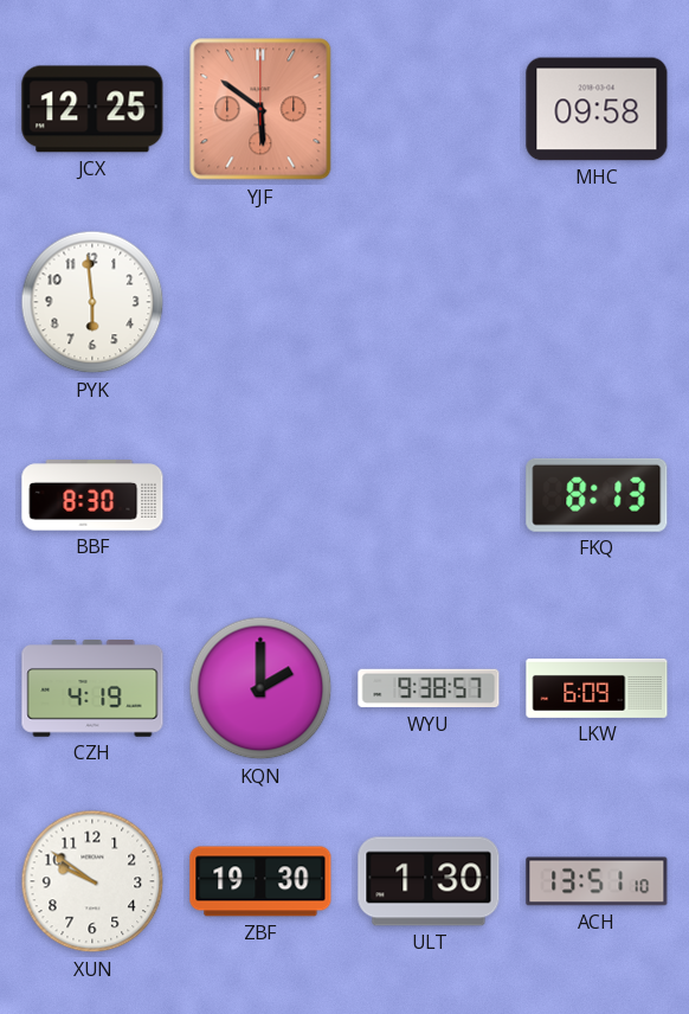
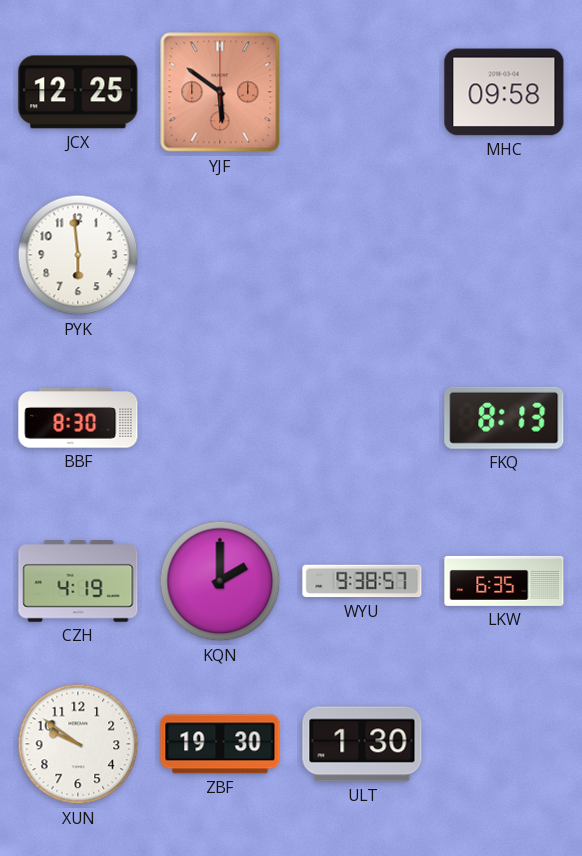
LKW: 6:09 -> 6:35 (504, 581)
ACH: 13:51 -> none (597, 881)
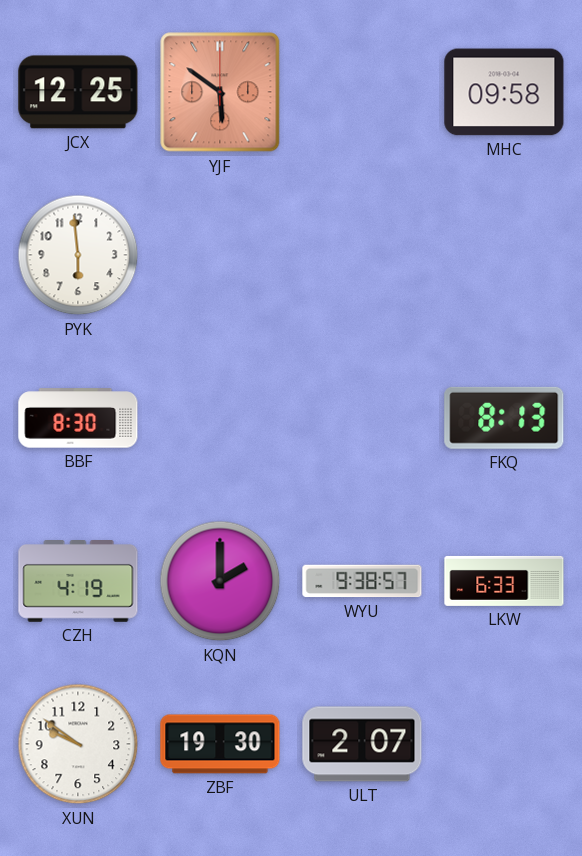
LKW: 6:35 -> 6:33 (504, 581)
ULT: 1:30 -> 2:07 (362, 744)
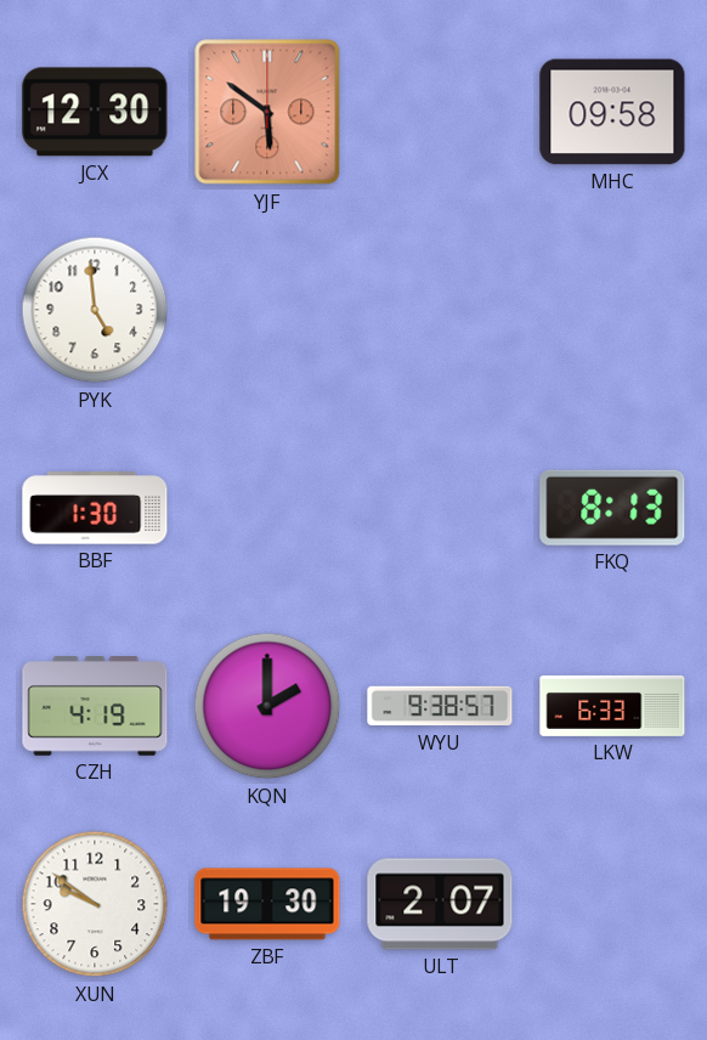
JCX: 12:25 -> 12:30 (95, 112)
PYK: 5:59 -> 4:59 (95, 310)
BBF: 8:30 -> 1:30 (95, 508)
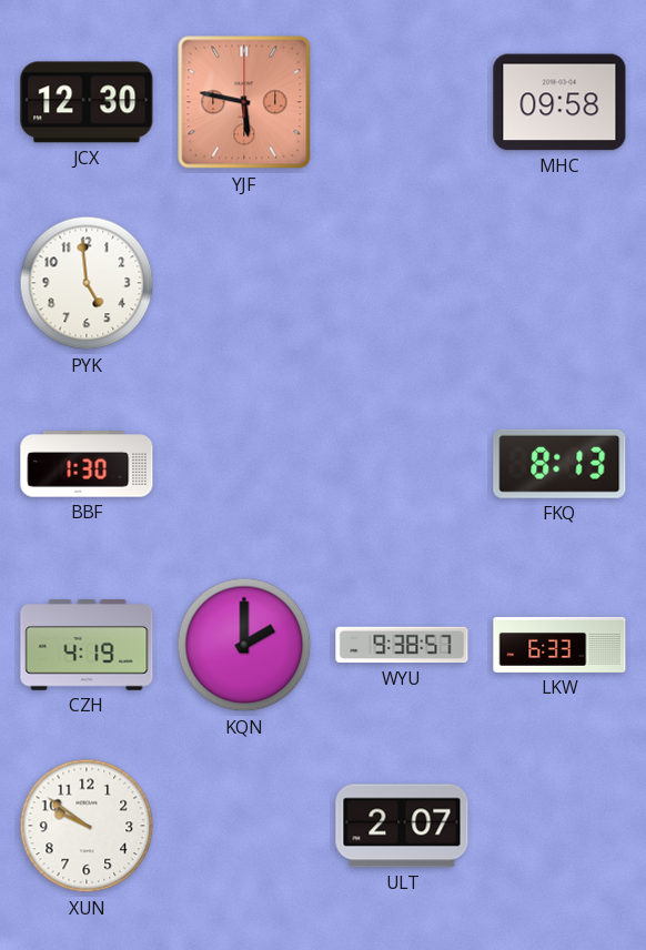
YJF: 5:51 -> 5:47 (244, 102)
ZBF: 19:30 -> none (267, 904)
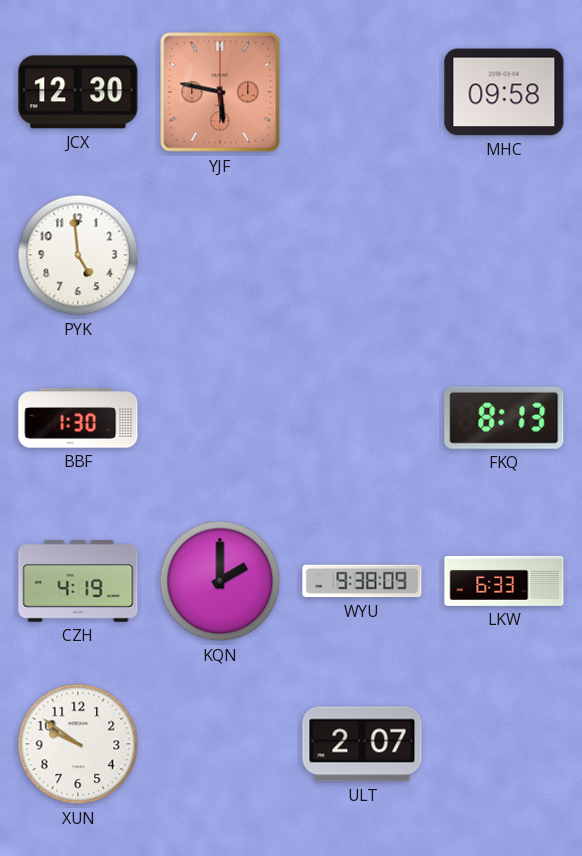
WYU: 9:38:57 -> 9:38:09 (362, 581)
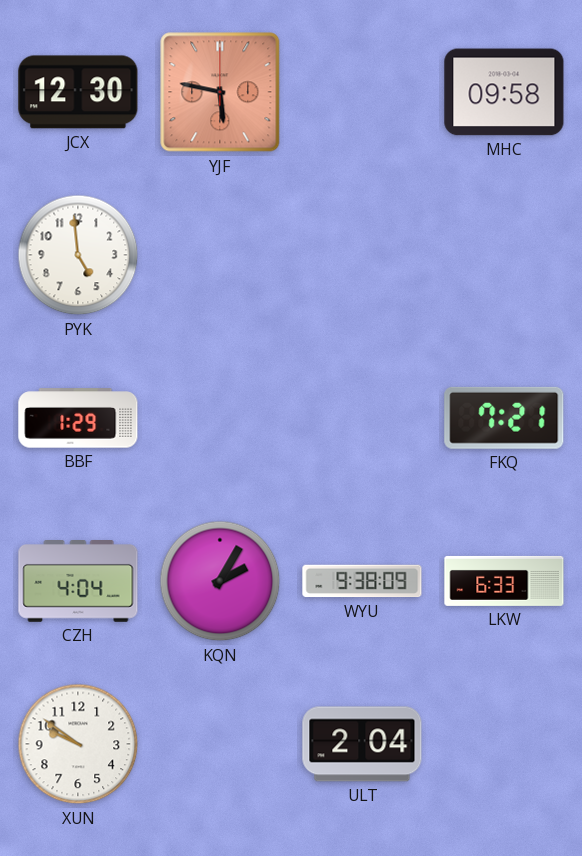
BBF: 1:30 -> 1:29 (78, 418)
FKQ: 8:13 -> 7:21 (504, 418)
CZH: 4:19 -> 4:04 (78, 582)
KQN: 2:00 -> 2:05 (220, 581)
ULT: 2:07 -> 2:04 (362, 744)
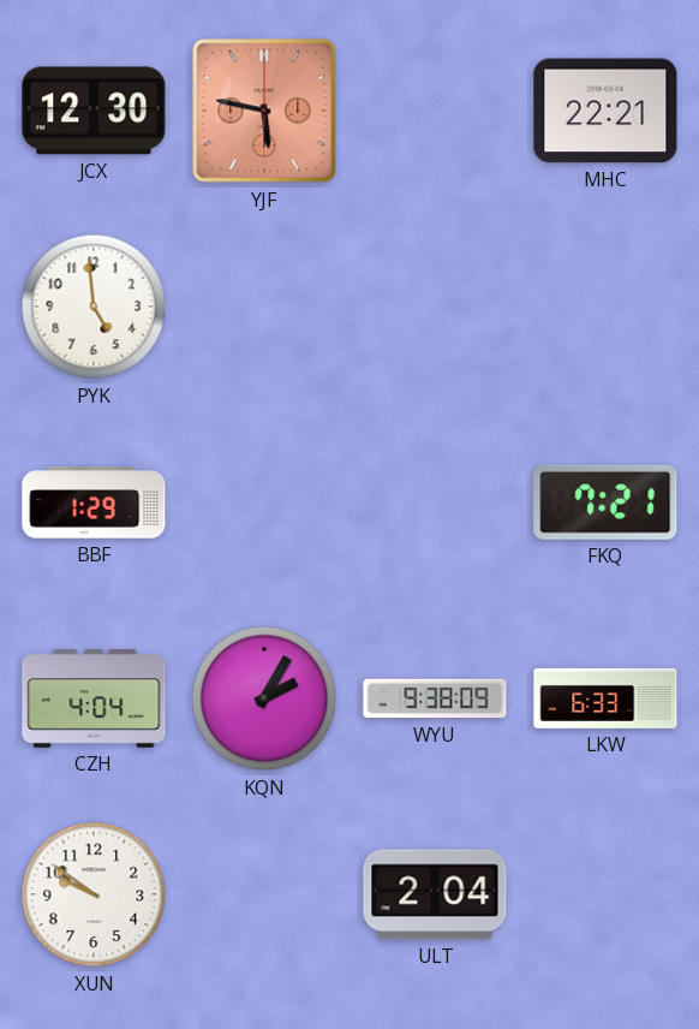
MHC: 09:58 -> 22:21 (605, 111)
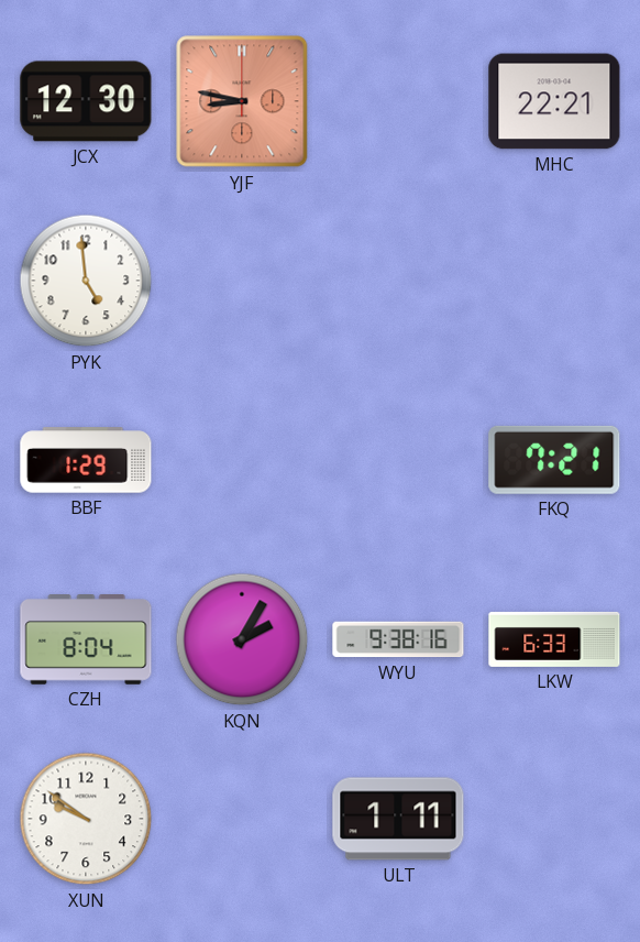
YJF: 5:47 -> 8:47 (242, 101)
CZH: 4:04 -> 8:04 (86, 640)
WYU: 9:38:09 -> 9:38:16 (398, 639)
ULT: 2:04 -> 1:11 (398, 819)
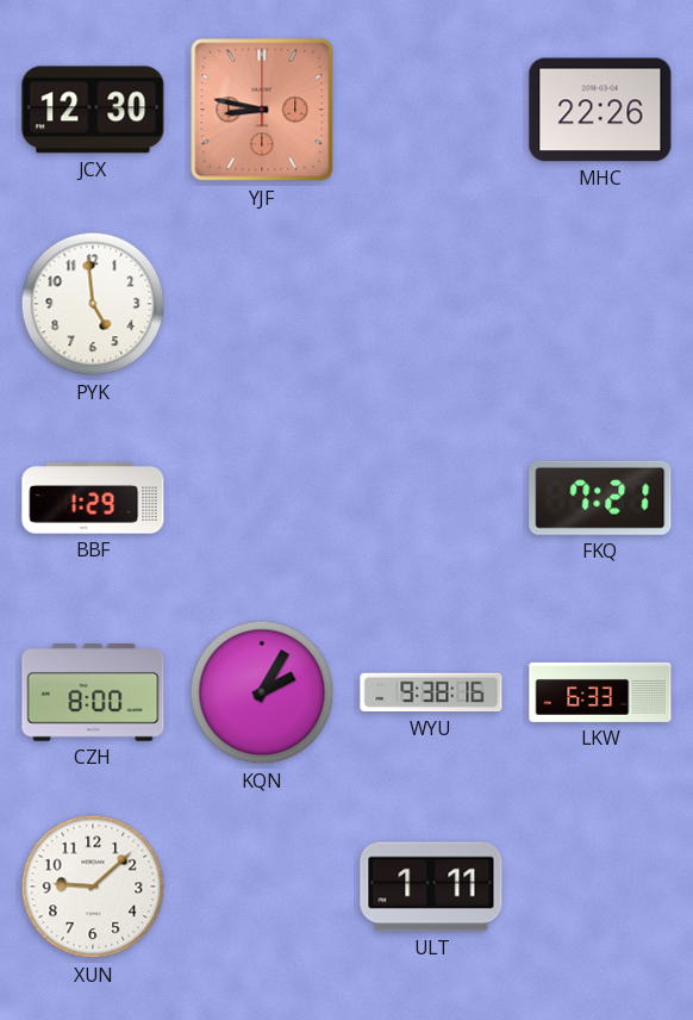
MHC: 22:21 -> 22:26 (600, 110)
CZH: 8:04 -> 8:00 (93, 694)
XUN: 9:51 -> 9:08 (93, 887)
